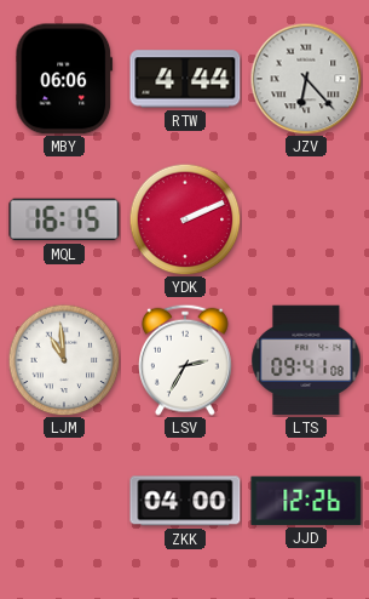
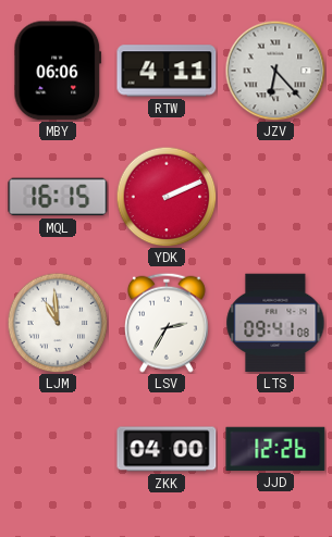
RTW: 4:44 -> 4:11 (167, 71)
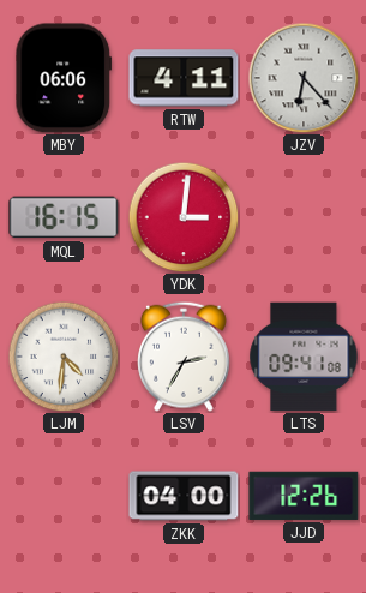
YDK: 2:11 -> 3:01 (184, 217)
LJM: 10:59 -> 4:31 (64, 357)
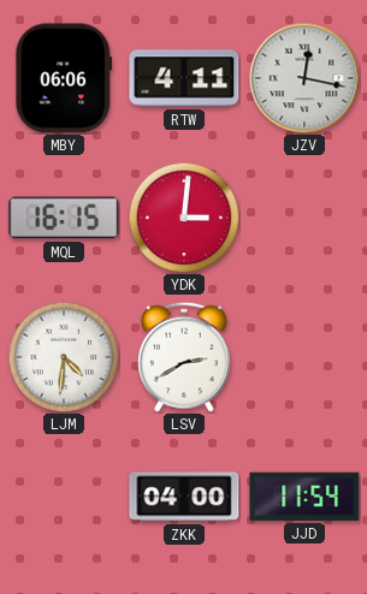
JZV: 6:23 -> 12:17 (304, 78)
LSV: 2:35 -> 2:40 (185, 357)
LTS: 09:41 -> none (304, 357)
JJD: 12:26 -> 11:54 (304, 497)
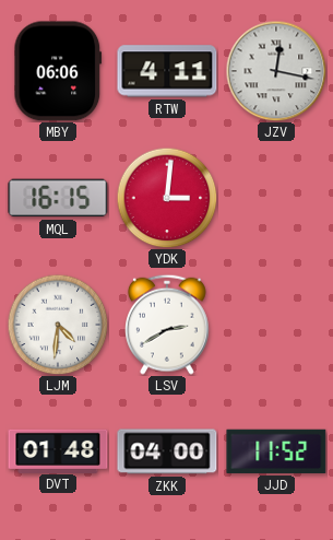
DVT: none -> 01:48 (58, 450)
JJD: 11:54 -> 11:52 (276, 451)
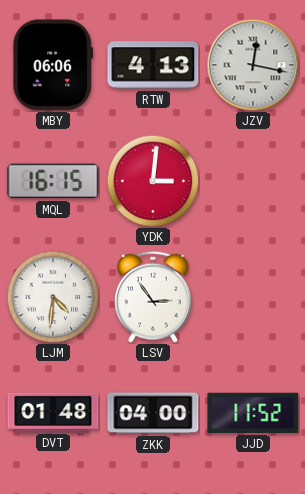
RTW: 4:11 -> 4:13 (153, 65)
LSV: 2:40 -> 2:54 (154, 297)
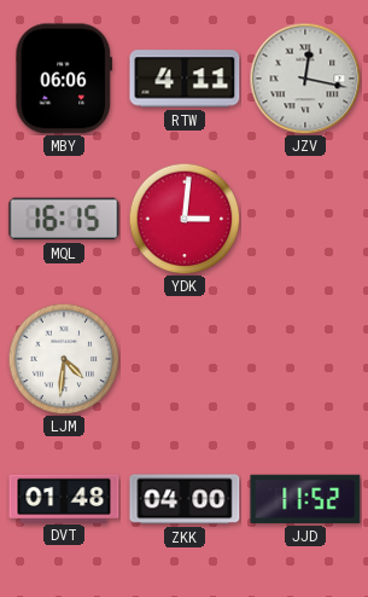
RTW: 4:13 -> 4:11 (185, 79)
LSV: 2:54 -> none (154, 297)
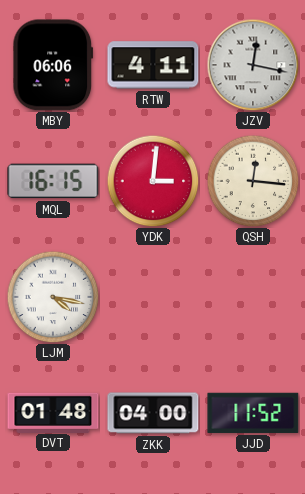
QSH: none -> 12:16 (253, 181)
LJM: 4:31 -> 4:17 (53, 297)
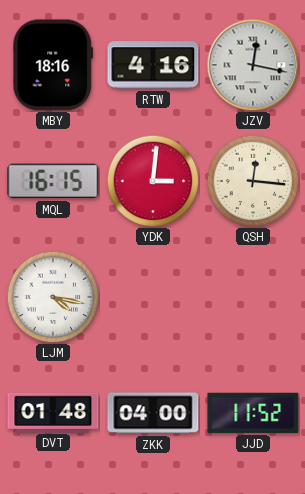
MBY: 06:06 -> 18:16 (53, 65)
RTW: 4:11 -> 4:16 (153, 65)
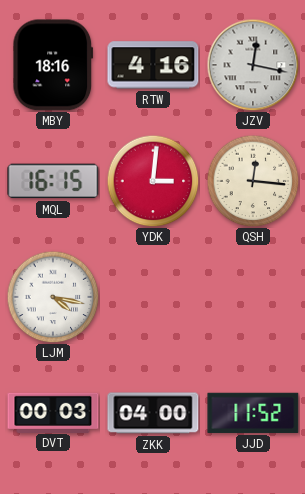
DVT: 01:48 -> 00:03 (53, 412)
